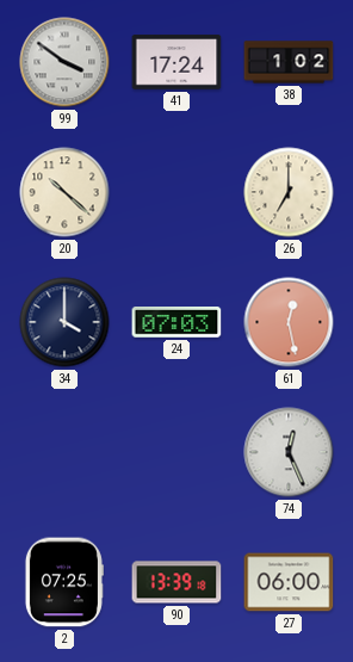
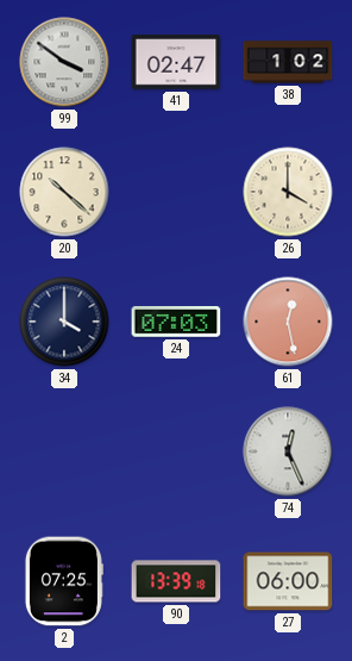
41: 17:24 -> 02:47 (176, 62)
26: 7:00 -> 4:00 (288, 192)
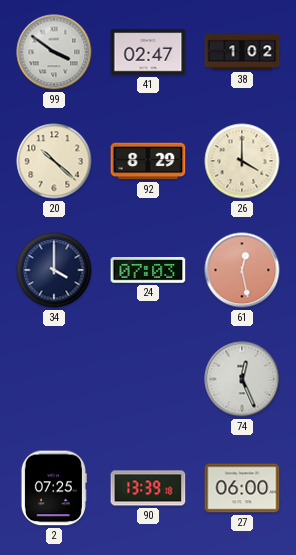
92: none -> 8:29 (148, 161)
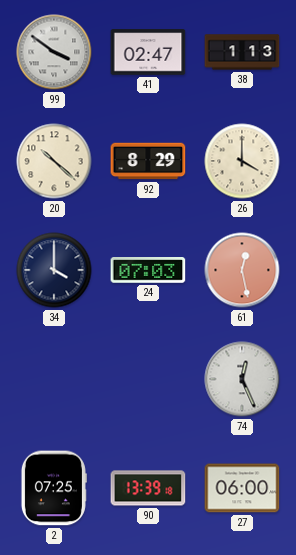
38: 1:02 -> 1:13 (242, 52)
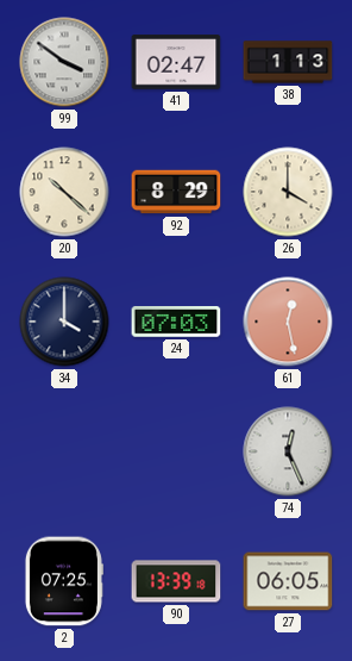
27: 06:00 -> 06:05 (288, 581)
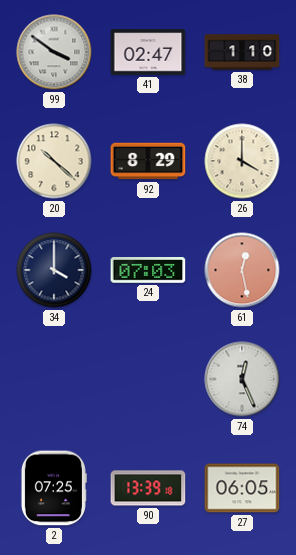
38: 1:13 -> 1:10 (242, 52)
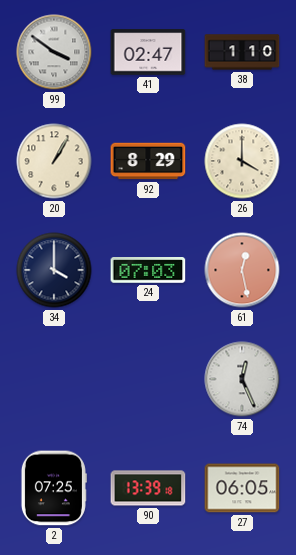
20: 10:22 -> 1:05 (54, 161)
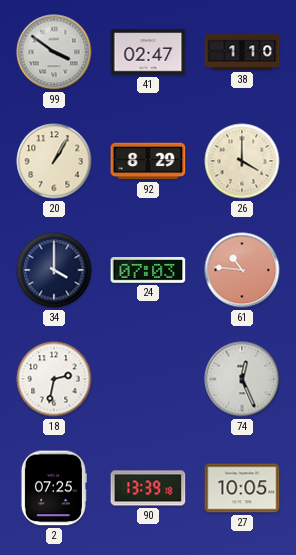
61: 12:28 -> 10:46 (242, 270)
18: none -> 2:32 (54, 379)
27: 06:05 -> 10:05 (242, 488)
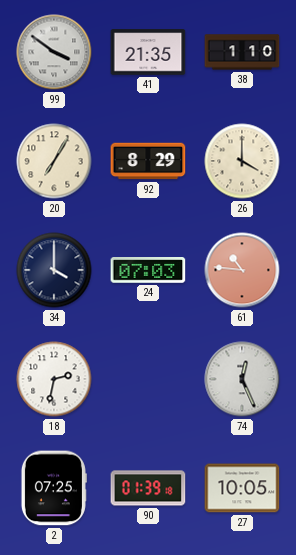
41: 02:47 -> 21:35 (148, 52)
20: 1:05 -> 7:05 (54, 161)
90: 13:39 -> 01:39 (148, 488)
